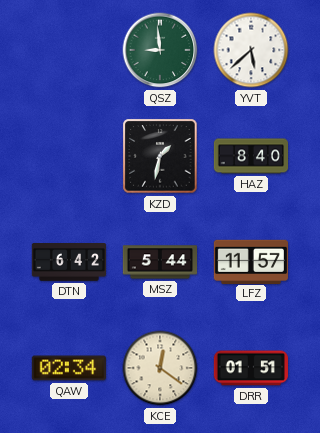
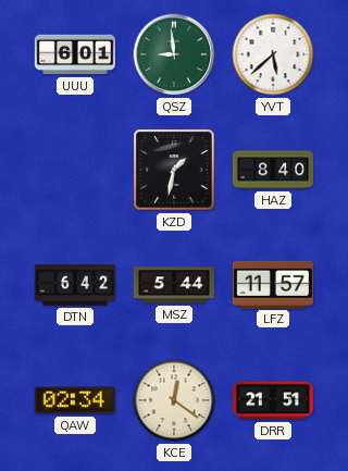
UUU: none -> 6:01 (74, 54)
DRR: 01:51 -> 21:51 (273, 400)
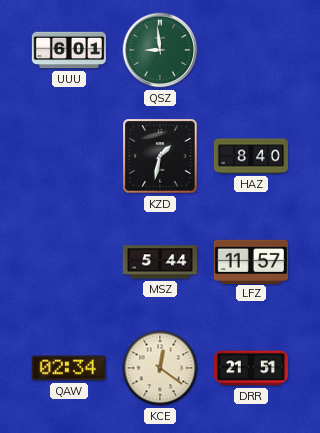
YVT: 5:38 -> none (273, 54)
DTN: 6:42 -> none (74, 286)
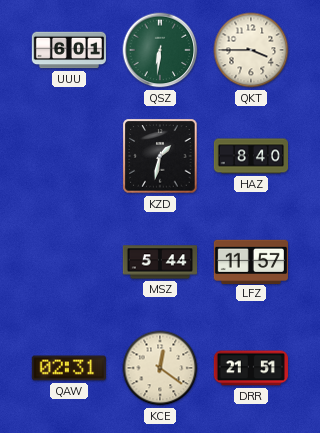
QSZ: 8:59 -> 6:31 (160, 50)
QKT: none -> 3:45 (251, 50)
QAW: 02:34 -> 02:31 (69, 368)
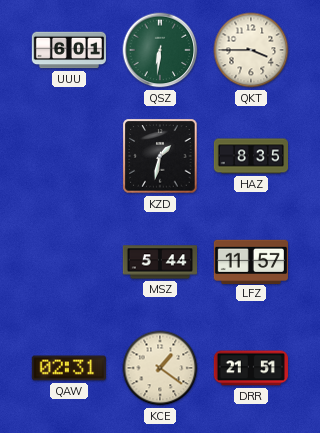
HAZ: 8:40 -> 8:35 (250, 156)
KCE: 12:21 -> 1:21 (160, 368)
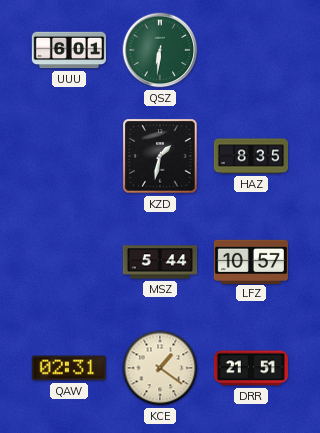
QKT: 3:45 -> none (251, 50)
LFZ: 11:57 -> 10:57 (251, 261)
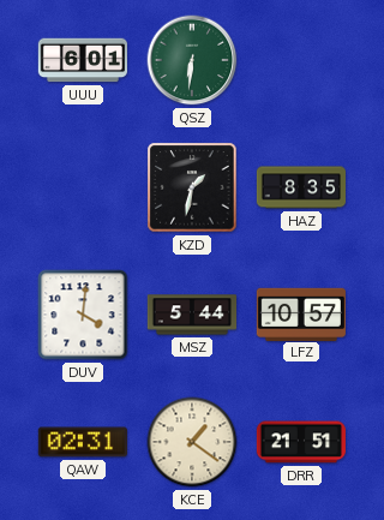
DUV: none -> 4:01 (83, 315)
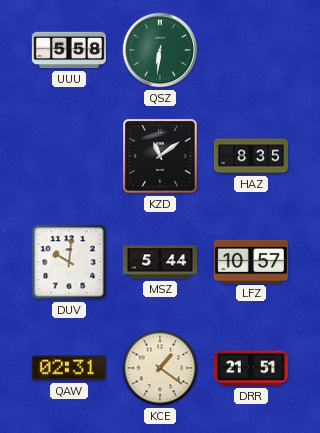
UUU: 6:01 -> 5:58 (68, 50)
KZD: 1:32 -> 11:09 (160, 156)
DUV: 4:01 -> 10:01 (69, 262)
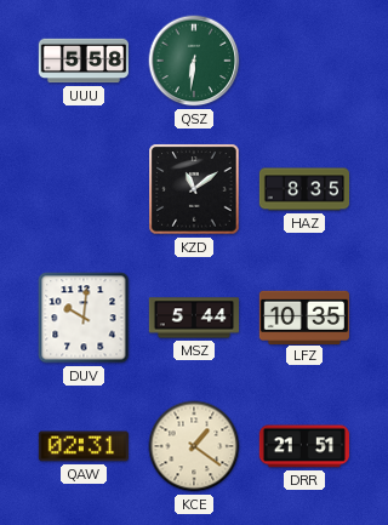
LFZ: 10:57 -> 10:35 (304, 316)
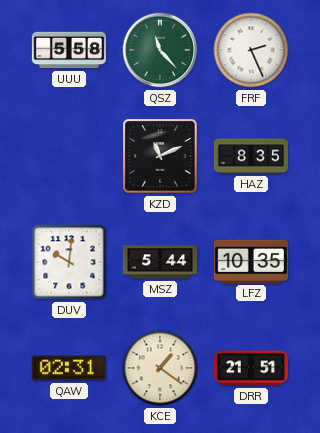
QSZ: 6:31 -> 11:23 (160, 50)
FRF: none -> 2:26 (251, 50)
KZD: 11:09 -> 11:11 (160, 156)
